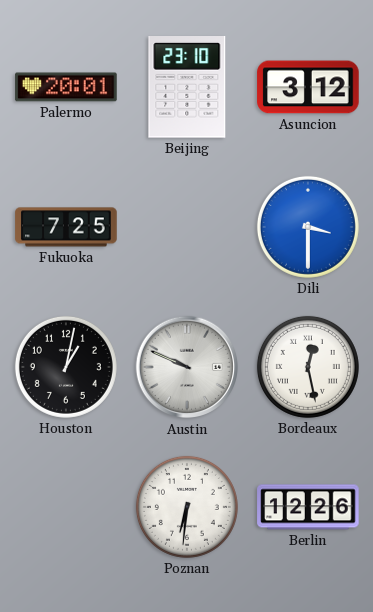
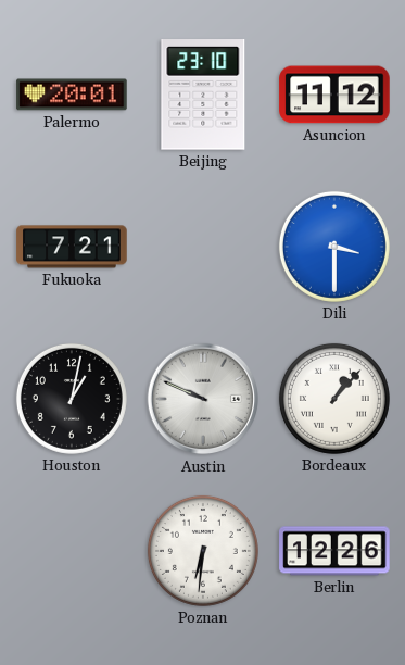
Asuncion: 3:12 -> 11:12 (334, 95)
Fukuoka: 7:25 -> 7:21 (72, 247)
Bordeaux: 12:28 -> 1:07 (334, 399)
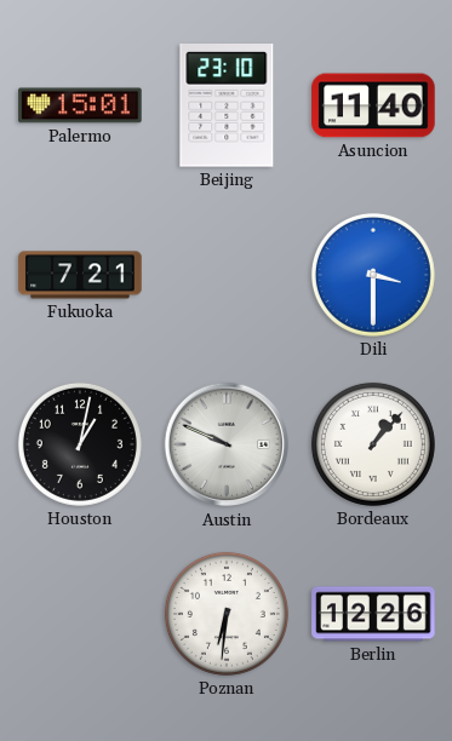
Palermo: 20:01 -> 15:01 (80, 105)
Asuncion: 11:12 -> 11:40 (373, 105)
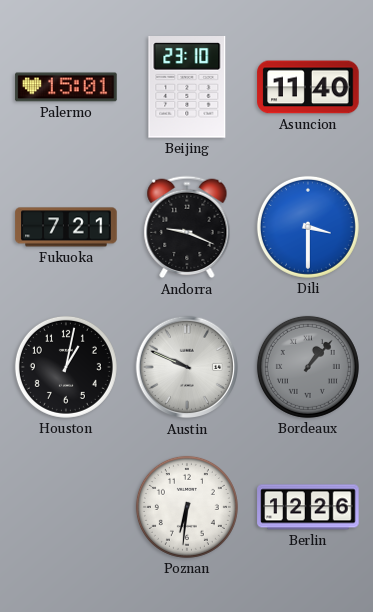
Andorra: none -> 9:19 (187, 227)
Bordeaux dial: white -> grey (308, 367)
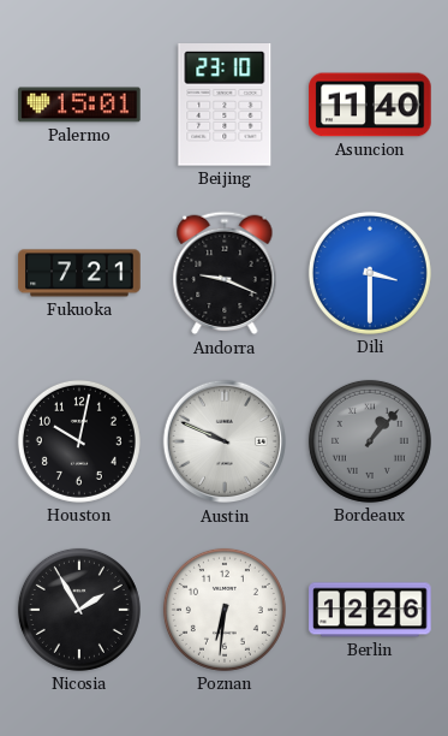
Houston: 1:02 -> 10:02 (79, 441)
Nicosia: none -> 1:55 (79, 610)
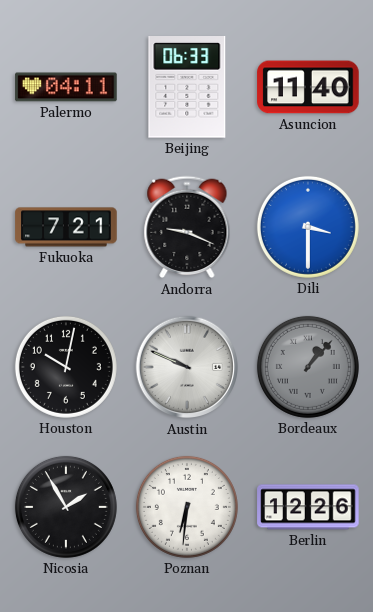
Palermo: 15:01 -> 04:11 (66, 87)
Beijing: 23:10 -> 06:33 (187, 88)
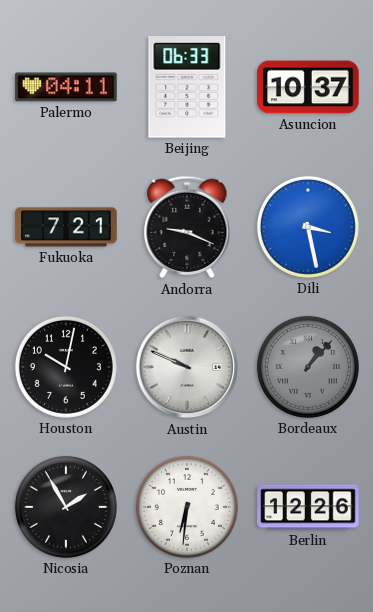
Asuncion: 11:40 -> 10:37 (308, 87)
Dili: 3:30 -> 3:28 (308, 227)
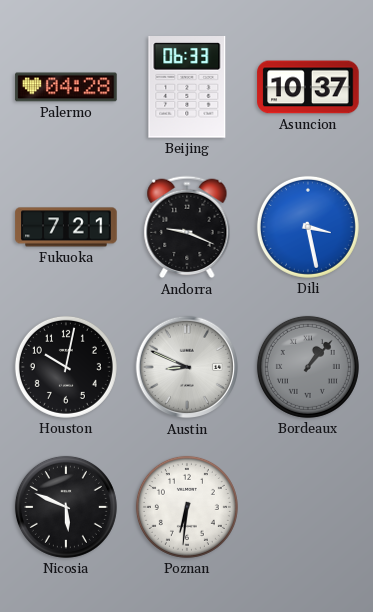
Palermo: 04:11 -> 04:28 (66, 87)
Austin: 9:49 -> 8:49 (187, 367)
Nicosia: 1:55 -> 5:49 (66, 507)
Berlin: 12:26 -> none (308, 507)
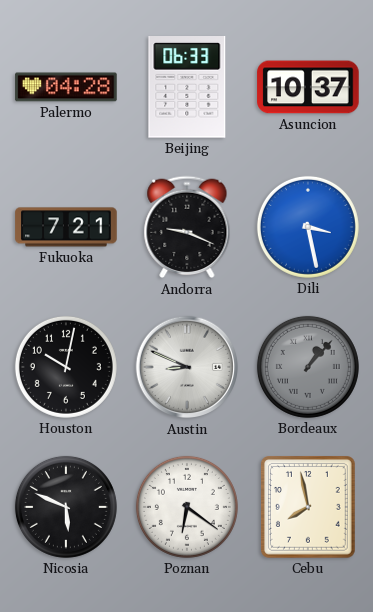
Poznan: 6:31 -> 6:21 (187, 507)
Cebu: none -> 7:58 (309, 508)
